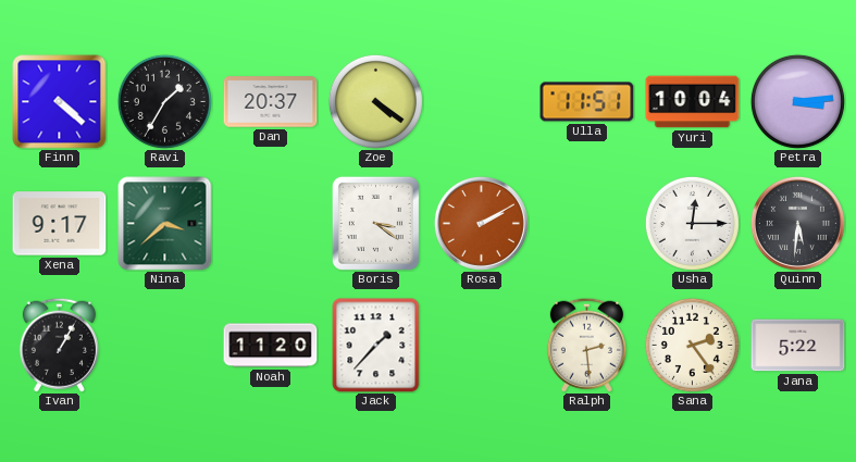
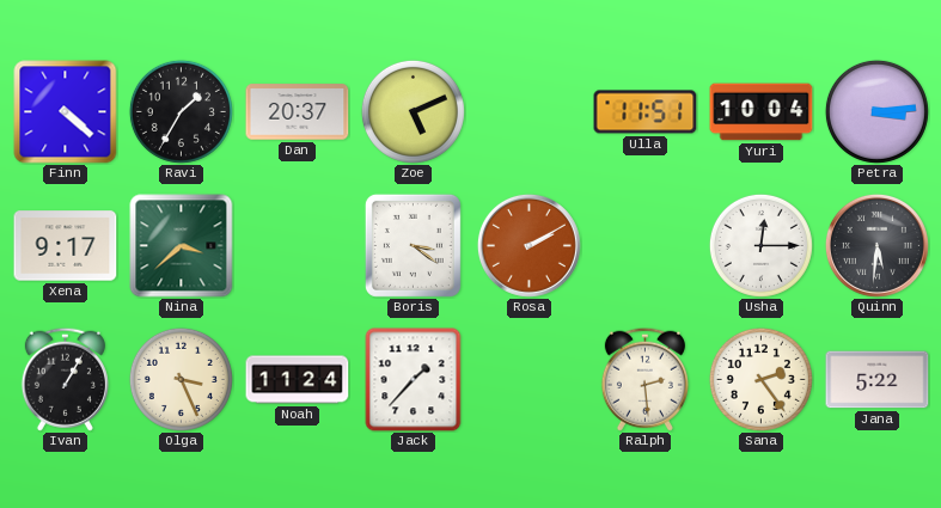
Zoe: 4:21 -> 5:11 (413, 111)
Olga: none -> 3:26 (181, 379)
Noah: 11:20 -> 11:24 (298, 380)
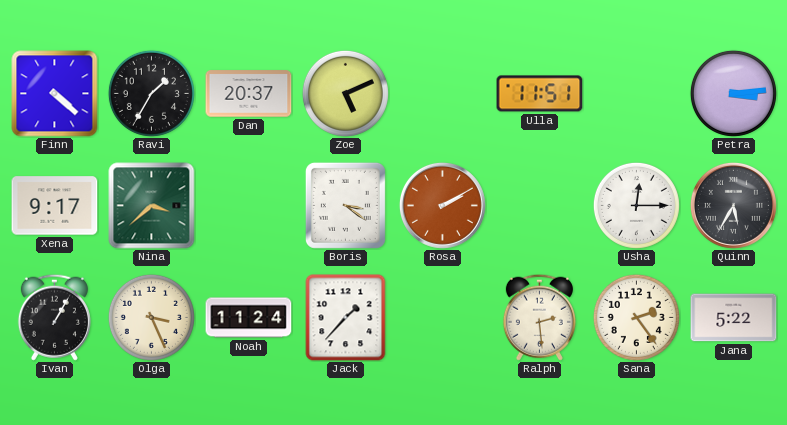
Yuri: 10:04 -> none (762, 112)
Quinn: 5:31 -> 5:35 (733, 205)
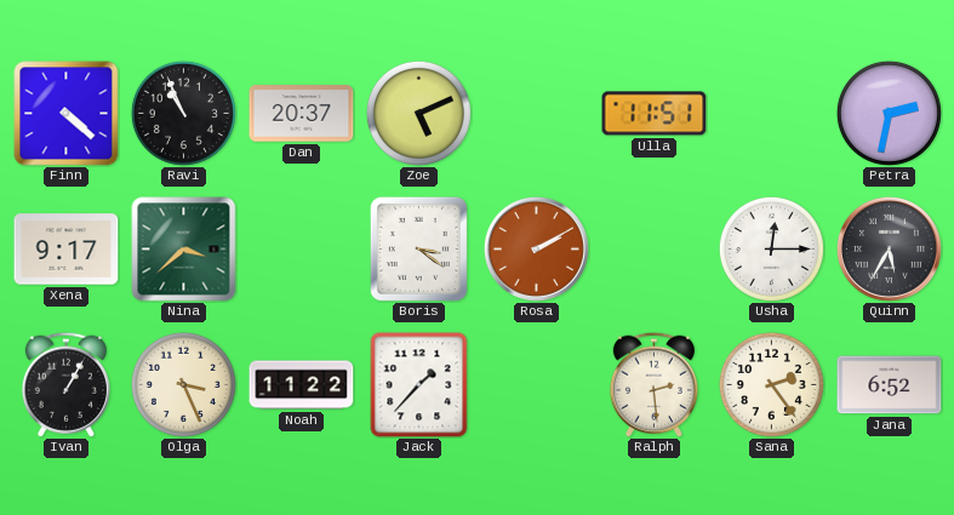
Ravi: 1:35 -> 10:56 (183, 113)
Petra: 3:14 -> 2:32 (889, 113)
Noah: 11:24 -> 11:22 (302, 385)
Jana: 5:22 -> 6:52 (890, 385)
